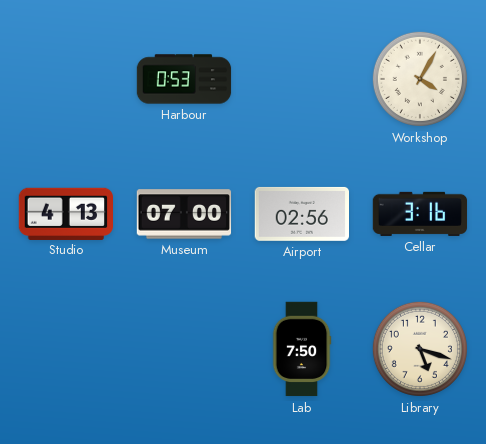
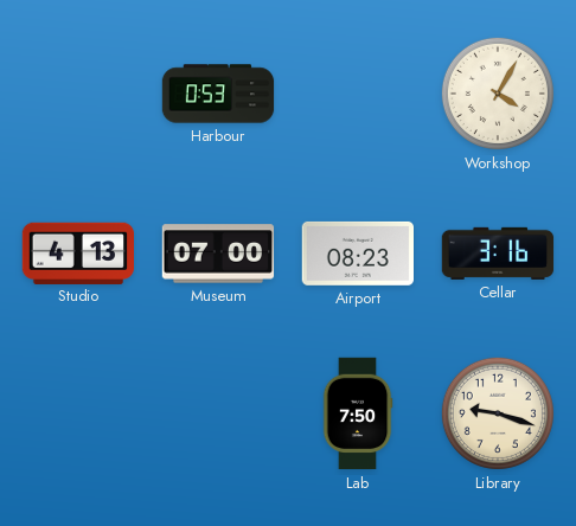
Airport: 02:56 -> 08:23 (357, 254)
Library: 5:18 -> 9:18 (498, 413)
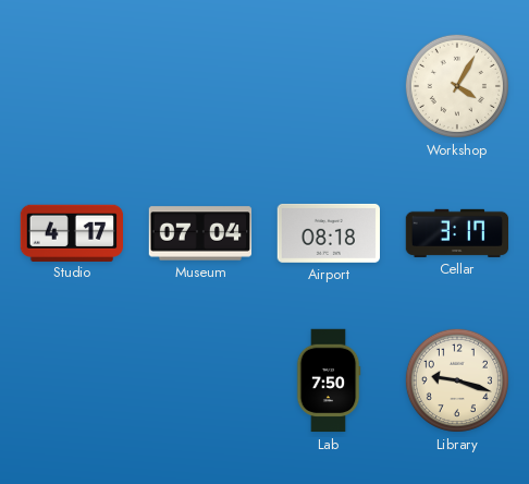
Harbour: 0:53 -> none (218, 94)
Studio: 4:13 -> 4:17 (71, 232)
Museum: 07:00 -> 07:04 (200, 233)
Airport: 08:23 -> 08:18 (328, 233)
Cellar: 3:16 -> 3:17 (457, 233)
